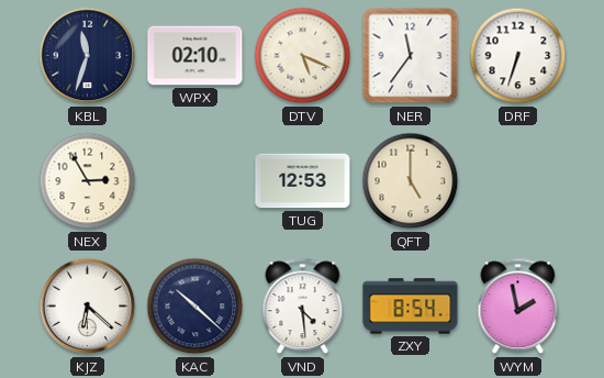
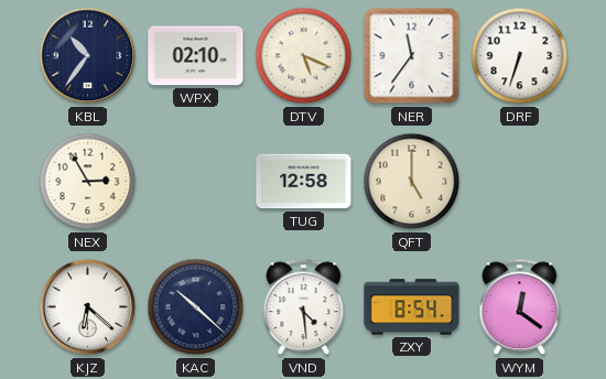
KBL: 11:33 -> 10:36 (88, 56)
TUG: 12:53 -> 12:58 (304, 182)
WYM: 1:58 -> 12:21 (520, 307)
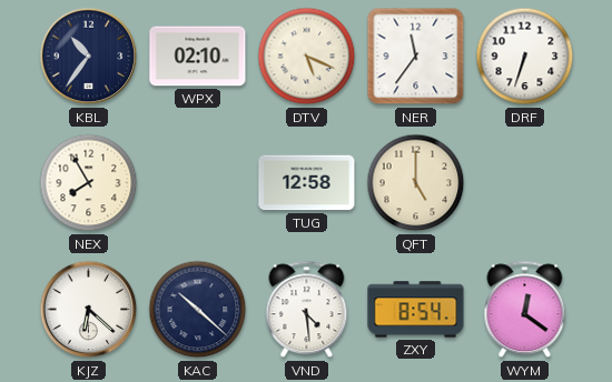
NEX: 2:55 -> 7:55 (89, 183)
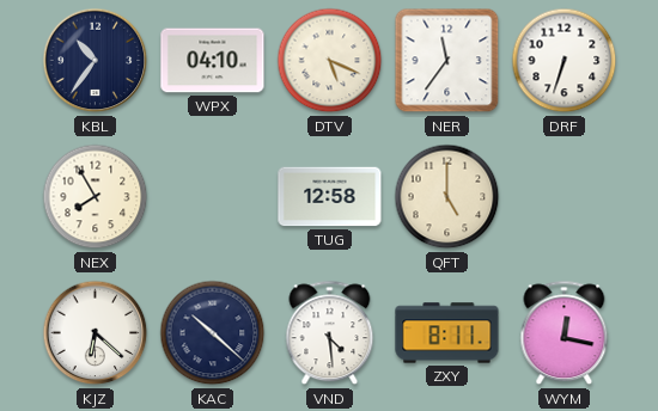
WPX: 02:10 -> 04:10 (213, 61)
ZXY: 8:54 -> 8:11 (447, 333)
WYM: 12:21 -> 12:17 (565, 333)
